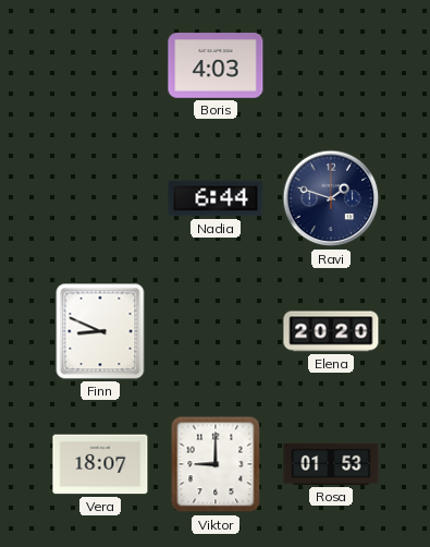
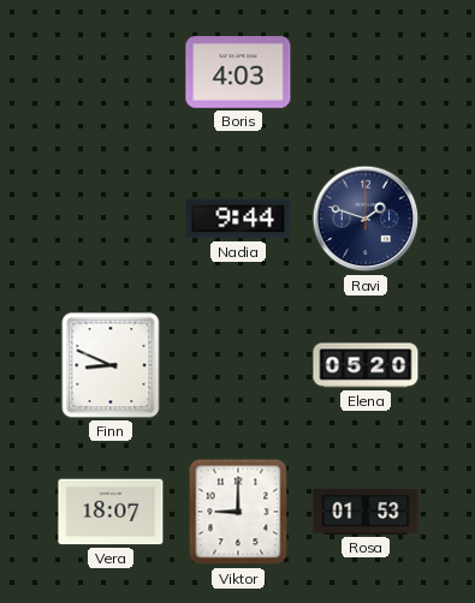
Nadia: 6:44 -> 9:44 (238, 219)
Elena: 20:20 -> 05:20 (366, 365)
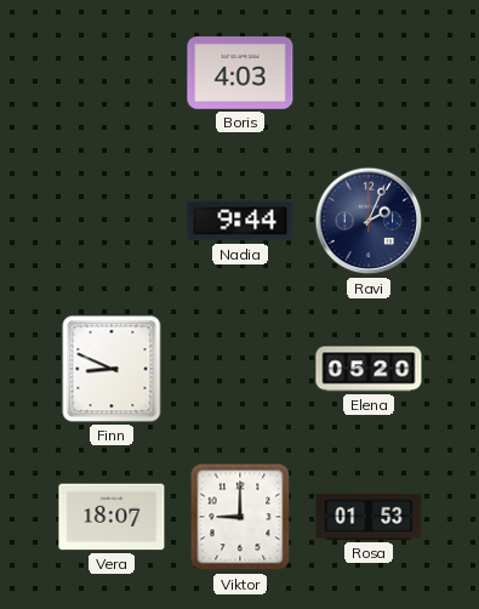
Ravi: 1:48 -> 2:04 (369, 221)
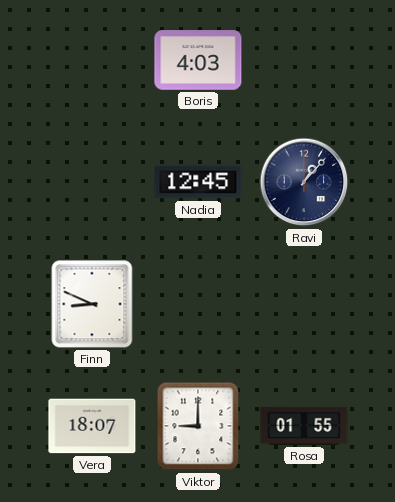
Nadia: 9:44 -> 12:45 (198, 182)
Ravi: 2:04 -> 1:07 (304, 182)
Elena: 05:20 -> none (369, 369)
Rosa: 01:53 -> 01:55 (304, 426)
